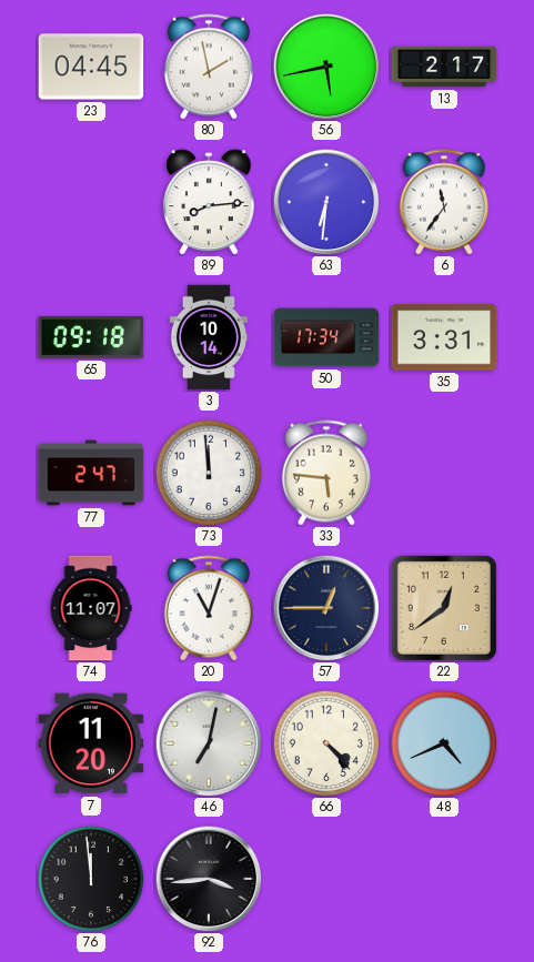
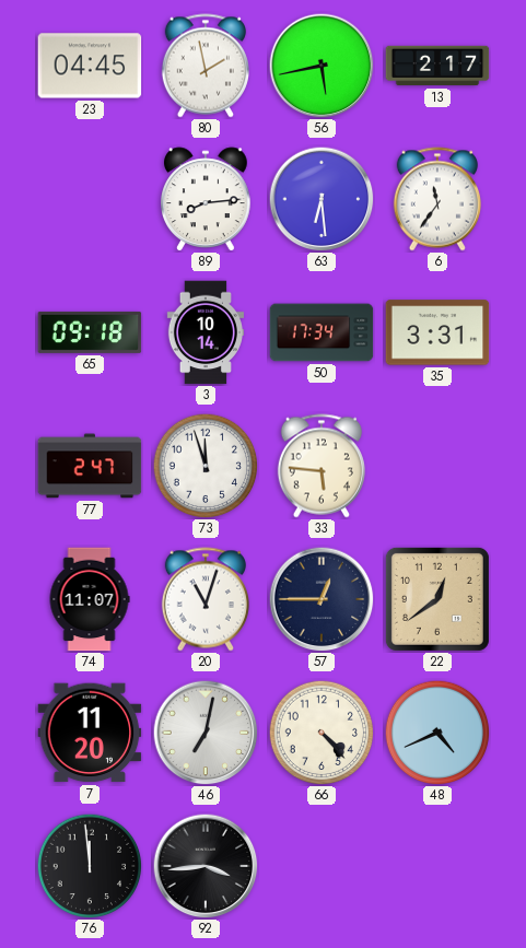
63: 6:31 -> 6:29 (322, 199)
73: 11:59 -> 11:57 (206, 466)
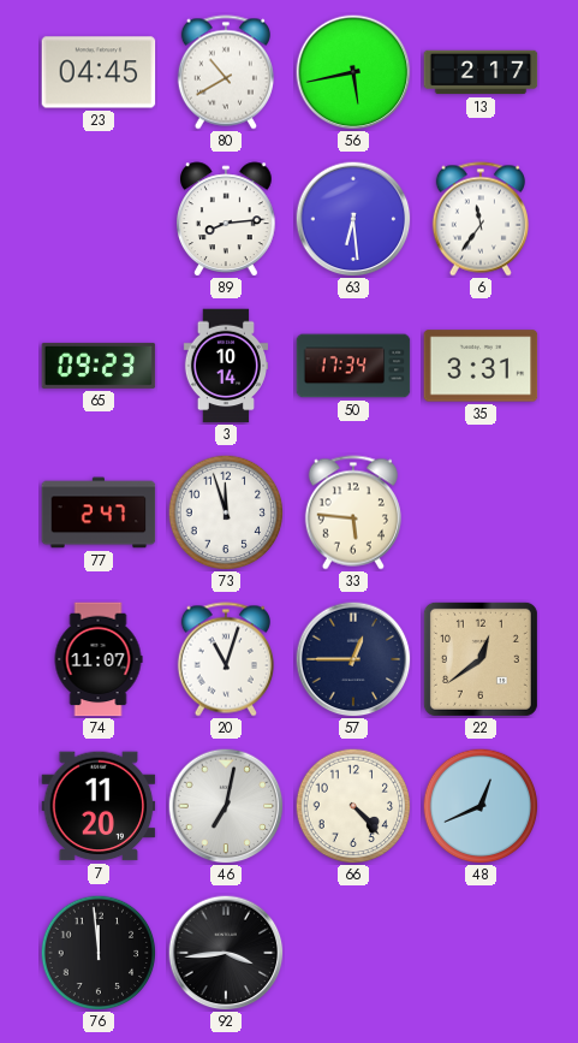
80: 1:58 -> 10:40 (226, 72)
65: 09:18 -> 09:23 (99, 366)
48: 4:41 -> 12:41 (481, 806)
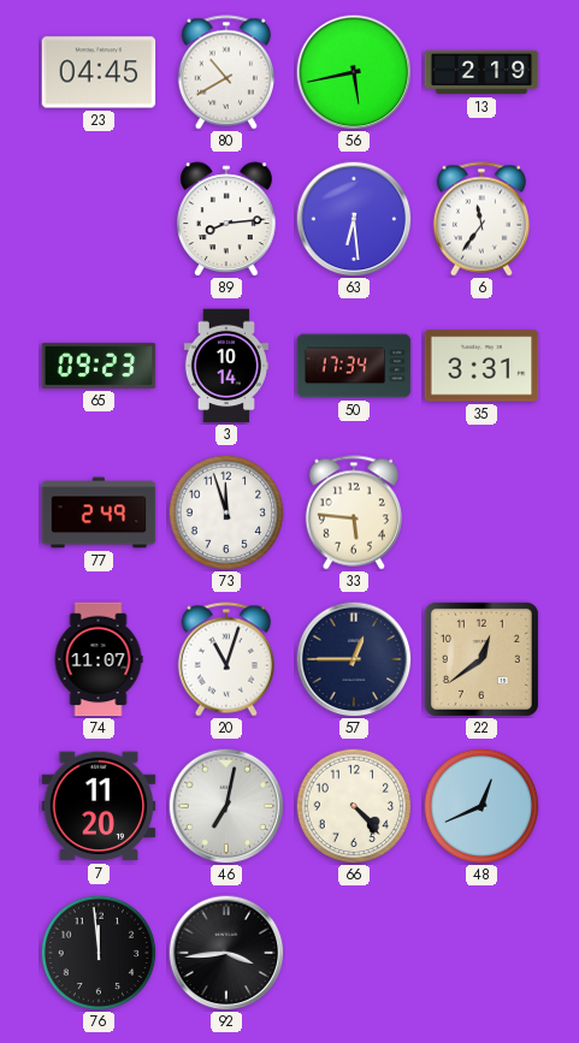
13: 2:17 -> 2:19 (481, 72)
77: 2:47 -> 2:49 (99, 512)
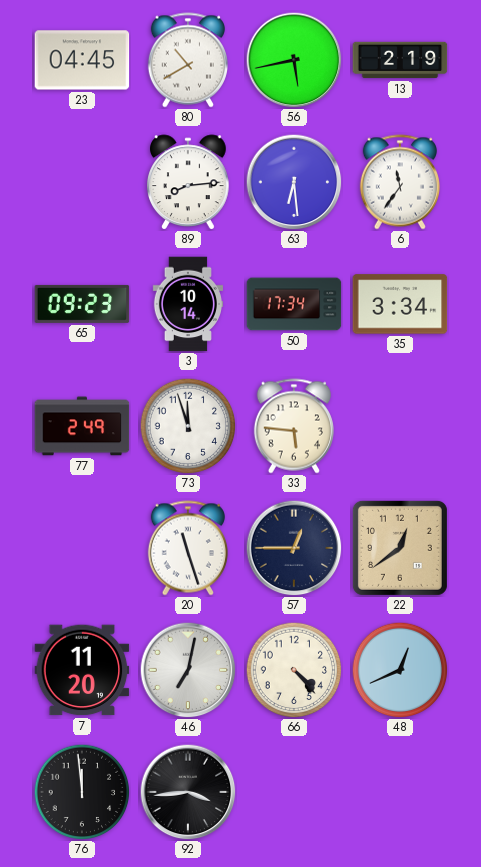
35: 3:31 -> 3:34 (400, 304)
74: 11:07 -> none (99, 659)
20: 11:03 -> 11:27 (188, 548)
